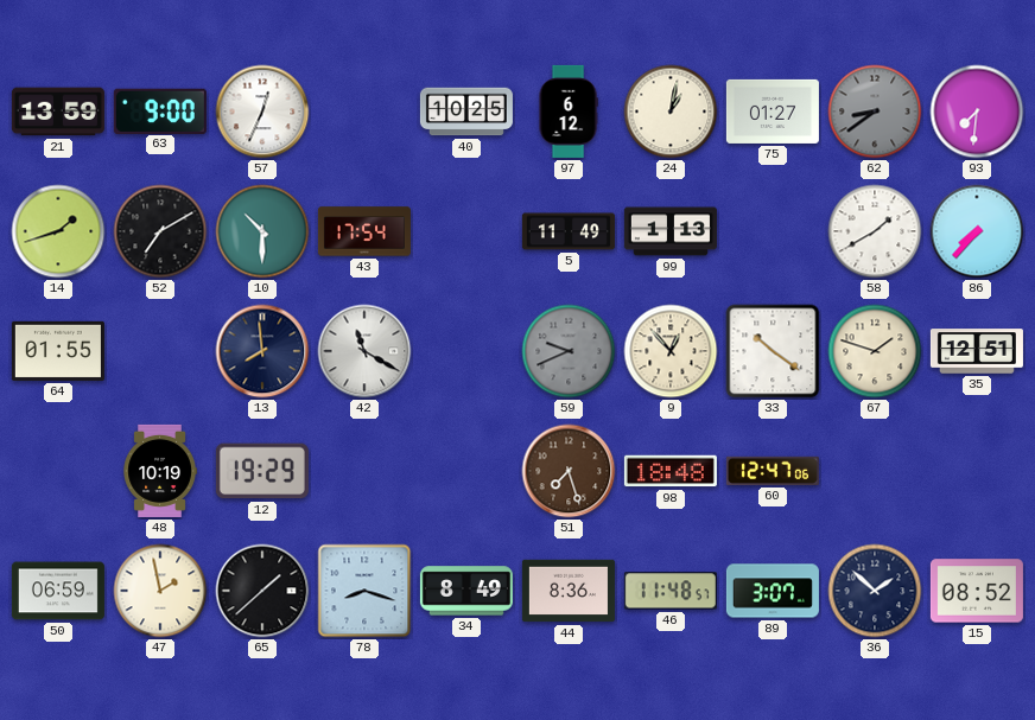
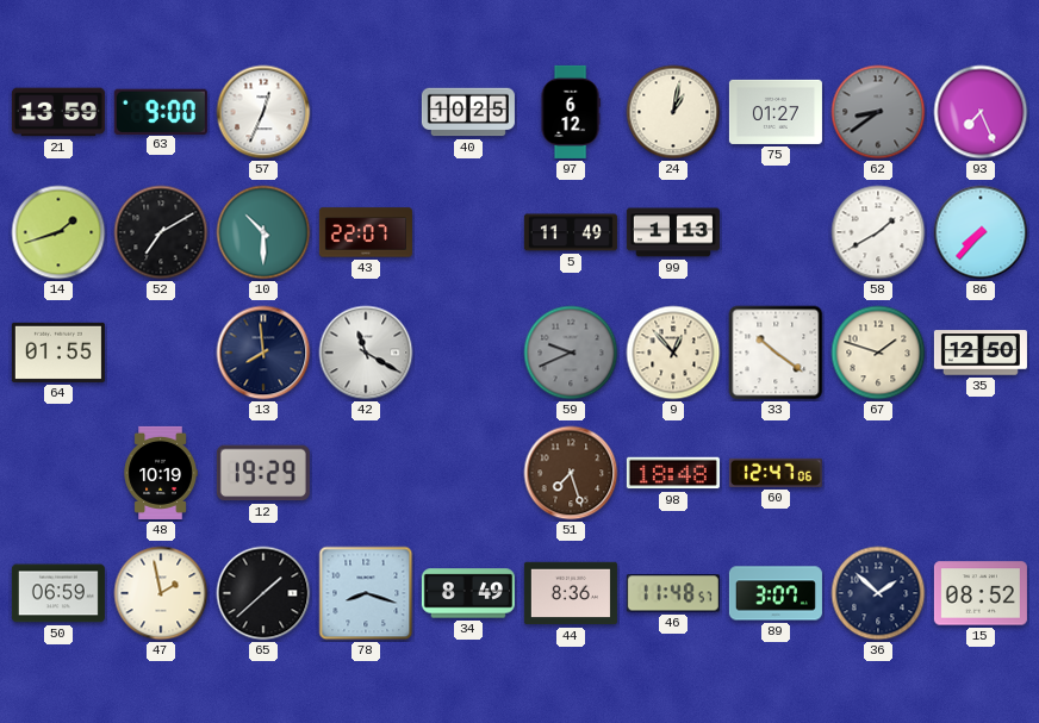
93: 7:31 -> 7:26 (981, 112)
43: 17:54 -> 22:07 (366, 232)
35: 12:51 -> 12:50 (981, 353)
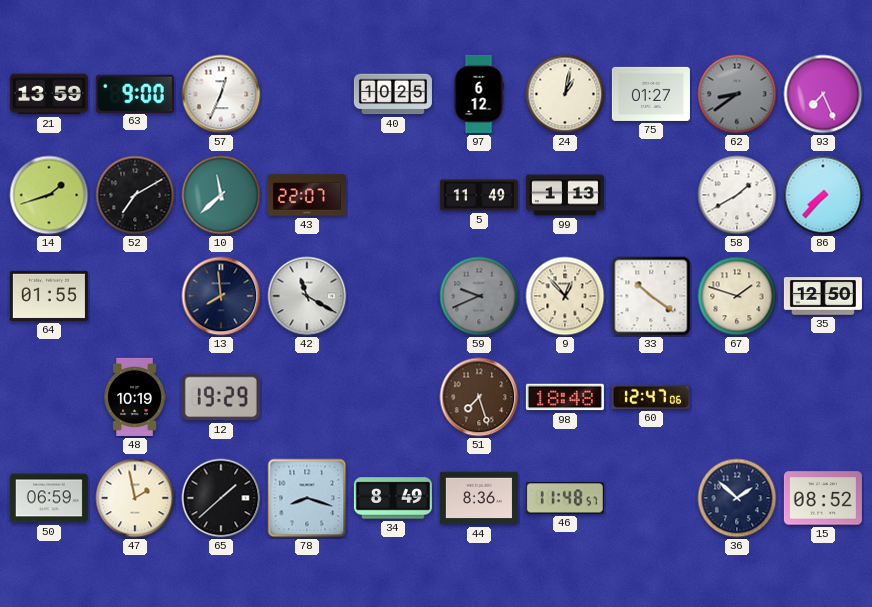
10: 10:30 -> 11:38 (221, 195)
89: 3:07 -> none (776, 593)
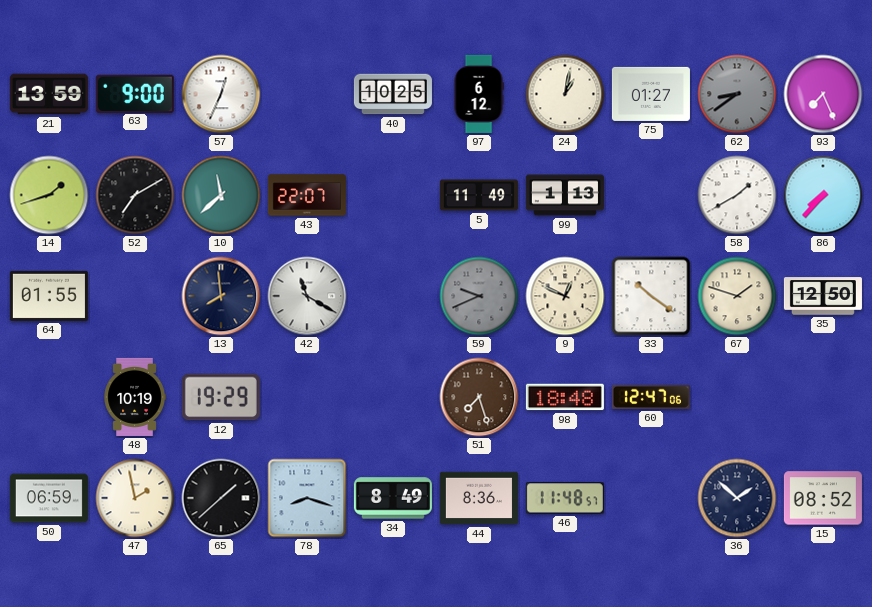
9: 12:53 -> 12:49 (565, 296)
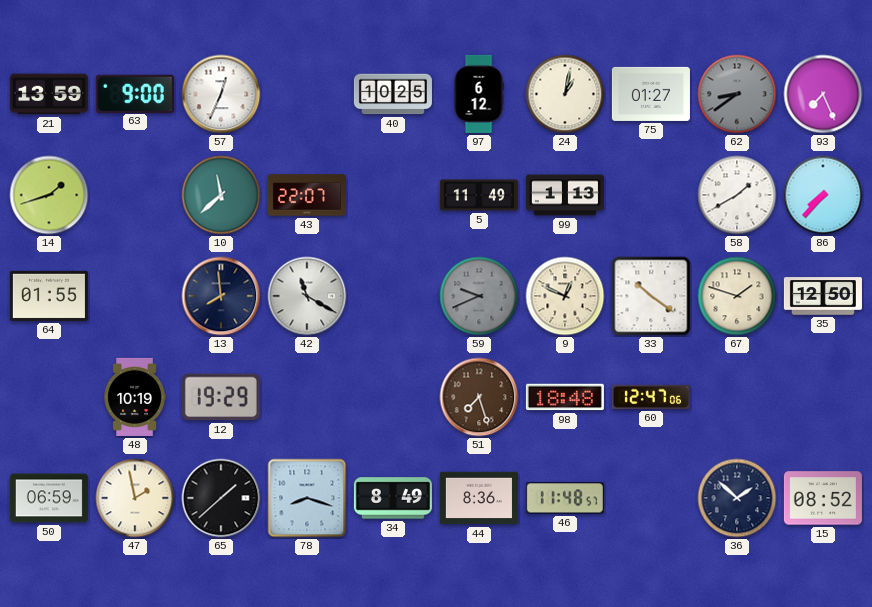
52: 7:10 -> none (135, 195)
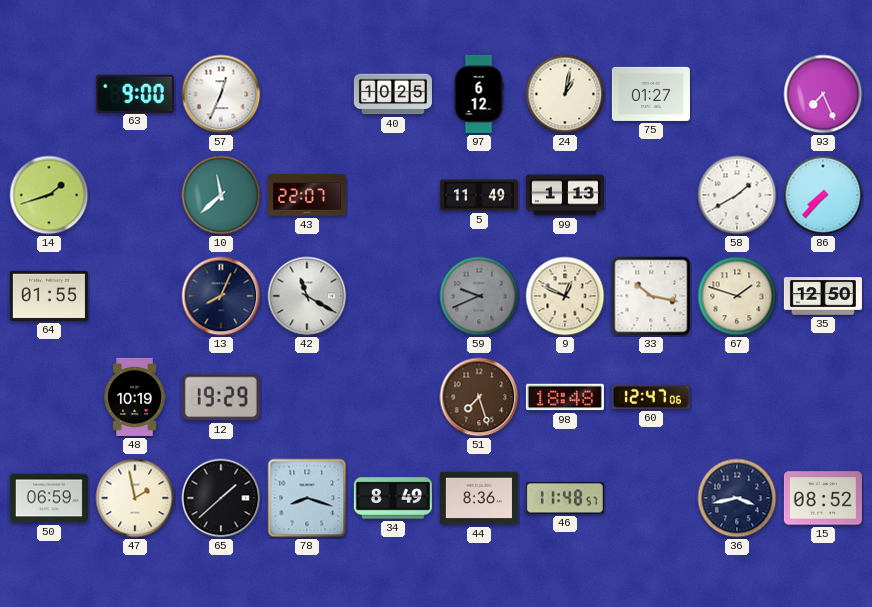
21: 13:59 -> none (49, 94)
62: 8:39 -> none (737, 94)
13: 7:59 -> 8:04 (221, 296)
33: 10:21 -> 10:17 (651, 296)
36: 1:52 -> 3:43 (737, 498)
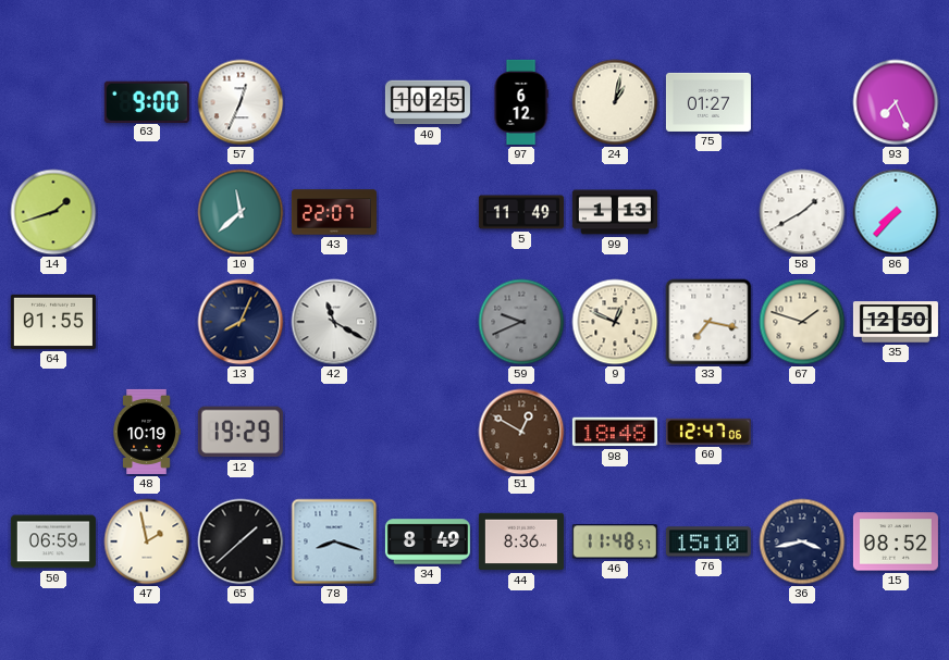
33: 10:17 -> 7:17 (708, 322)
51: 7:27 -> 12:50 (521, 432)
76: none -> 15:10 (708, 541)
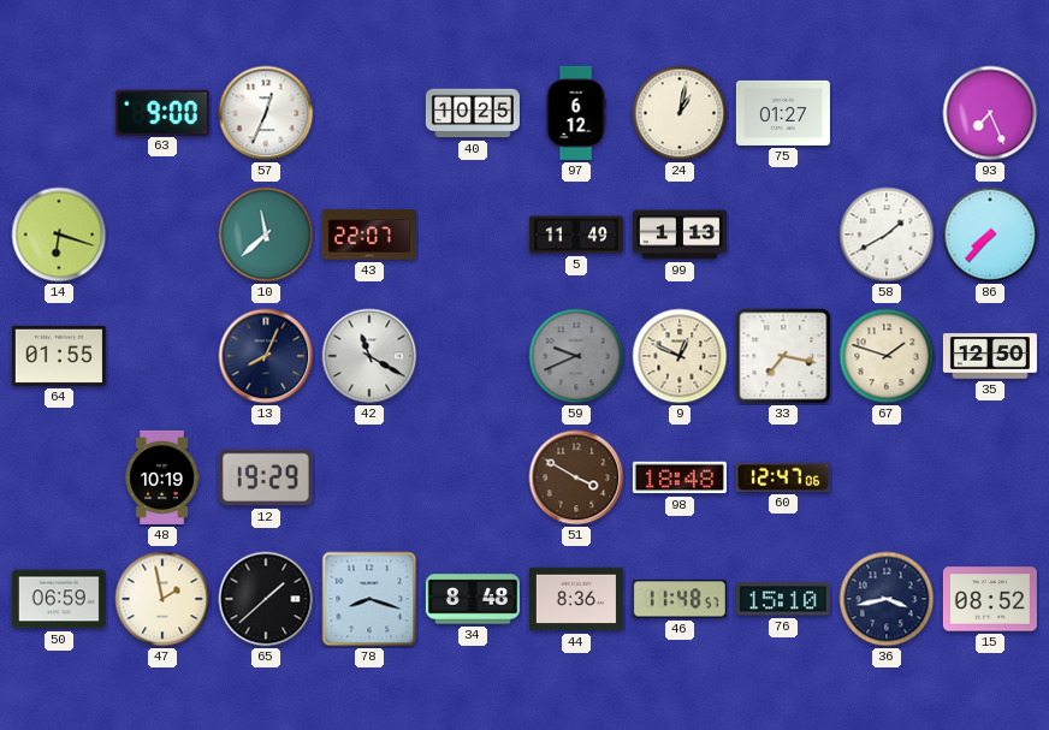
14: 1:42 -> 6:18 (59, 235)
51: 12:50 -> 3:50 (576, 477)
34: 8:49 -> 8:48 (473, 599)
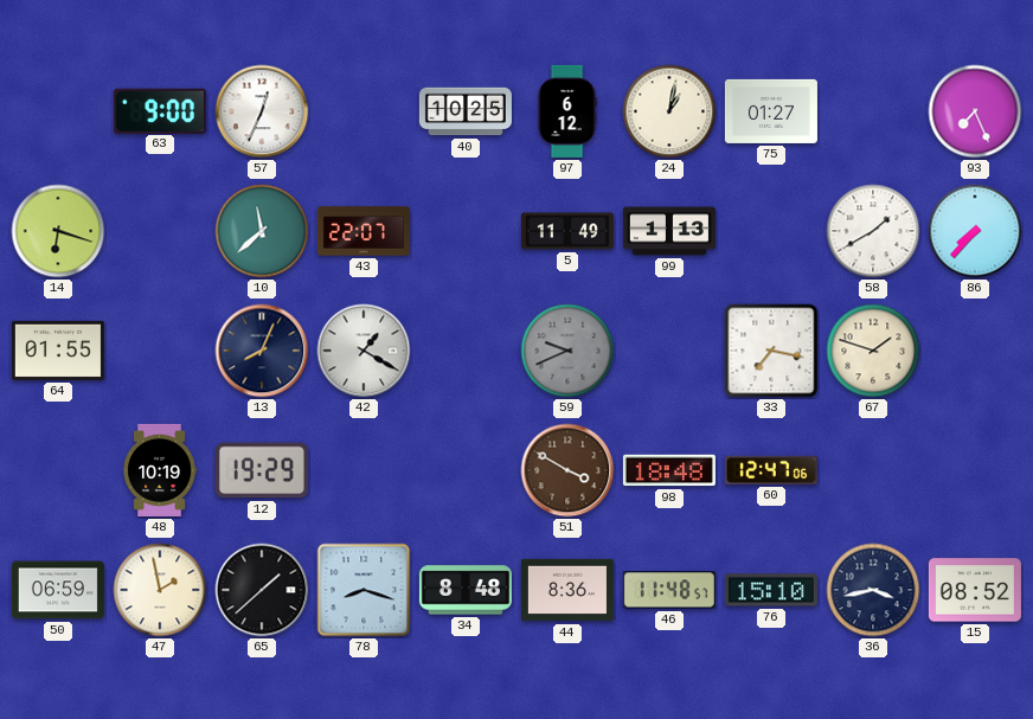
42: 11:20 -> 1:20 (364, 351)
9: 12:49 -> none (680, 356)
35: 12:50 -> none (990, 356)
